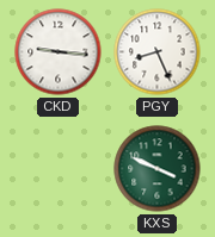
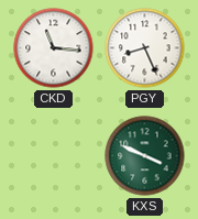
CKD: 9:16 -> 11:16 (54, 48)
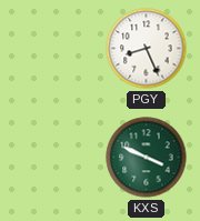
CKD: 11:16 -> none (54, 48)
